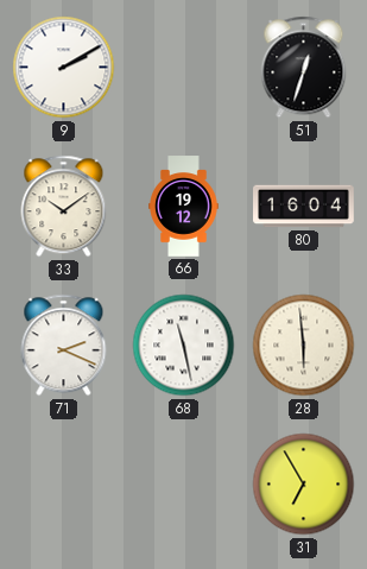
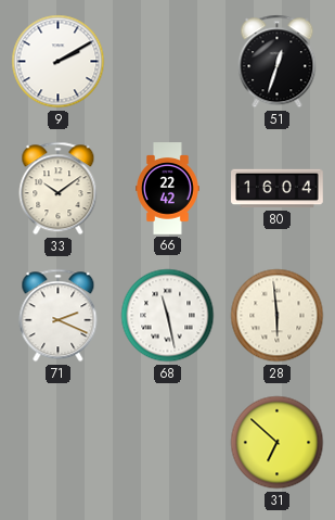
66: 19:12 -> 22:42 (168, 189)
31: 6:55 -> 6:52 (278, 443)
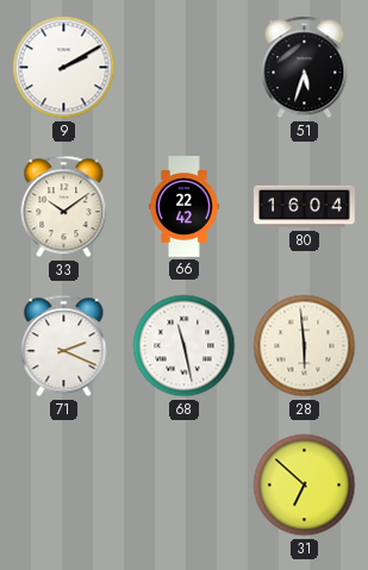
51: 12:33 -> 5:33 (305, 68)
